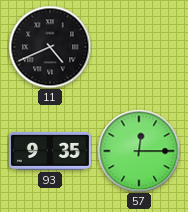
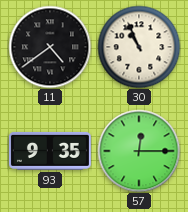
11: 4:41 -> 4:39 (50, 47)
30: none -> 10:56 (139, 47)
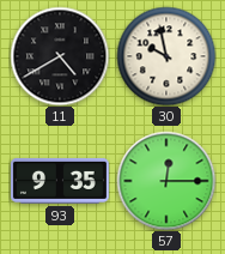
11: 4:39 -> 4:40 (60, 56)
30: 10:56 -> 9:58 (166, 56)
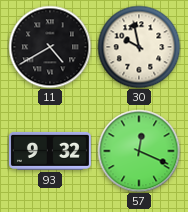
93: 9:35 -> 9:32 (50, 151)
57: 12:15 -> 12:19 (139, 151)
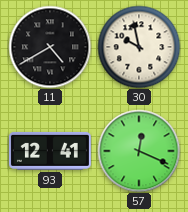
93: 9:32 -> 12:41 (50, 151)
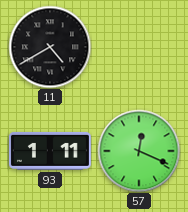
30: 9:58 -> none (139, 47)
93: 12:41 -> 1:11 (50, 151)
